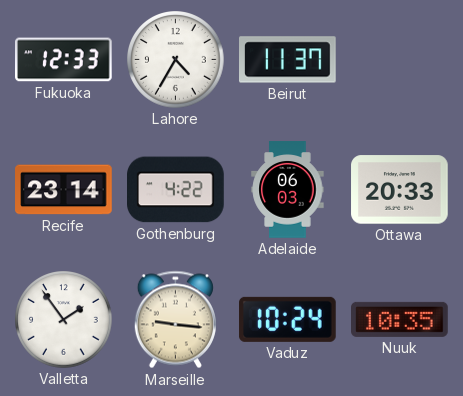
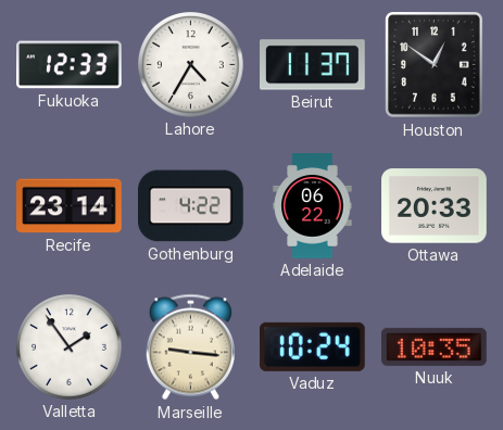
Houston: none -> 12:51 (435, 65)
Adelaide: 06:03 -> 06:22 (313, 206)
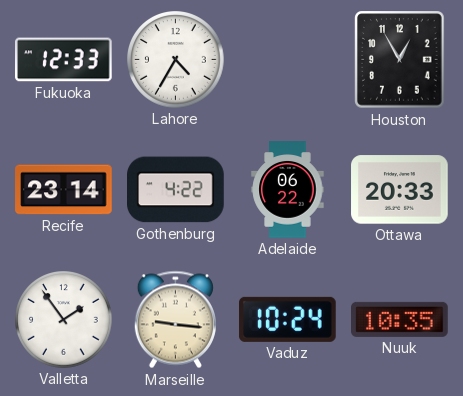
Beirut: 11:37 -> none (313, 65)
Houston: 12:51 -> 12:55 (400, 60)
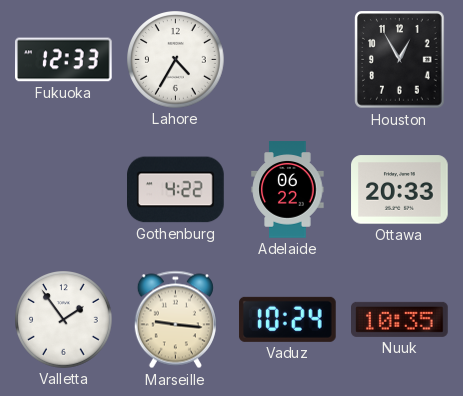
Recife: 23:14 -> none (64, 190)
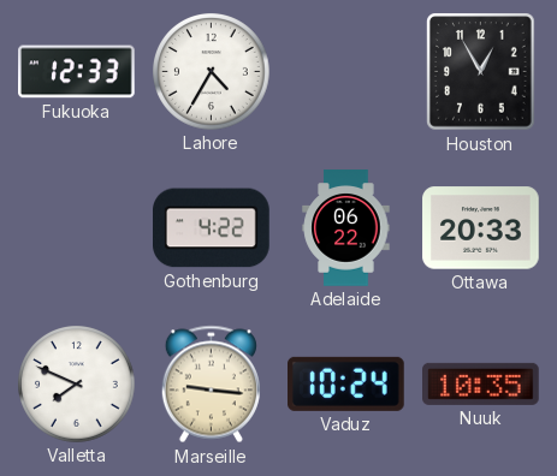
Valletta: 1:54 -> 7:49 (77, 385)
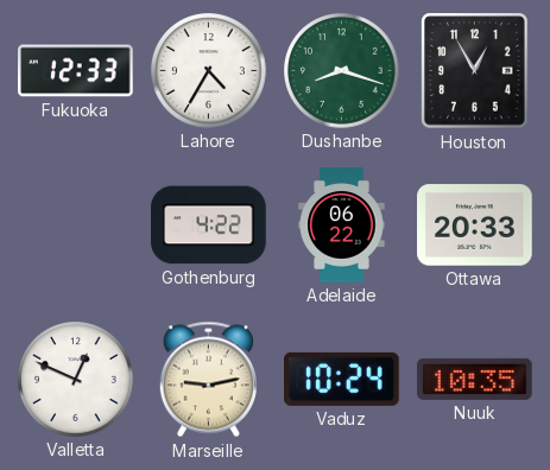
Dushanbe: none -> 8:18 (342, 71)
Valletta: 7:49 -> 12:49 (76, 380)
Marseille: 9:16 -> 9:13 (208, 380)
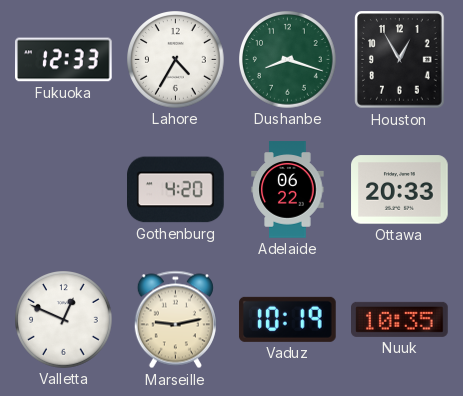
Gothenburg: 4:22 -> 4:20 (176, 190)
Vaduz: 10:24 -> 10:19 (288, 319)
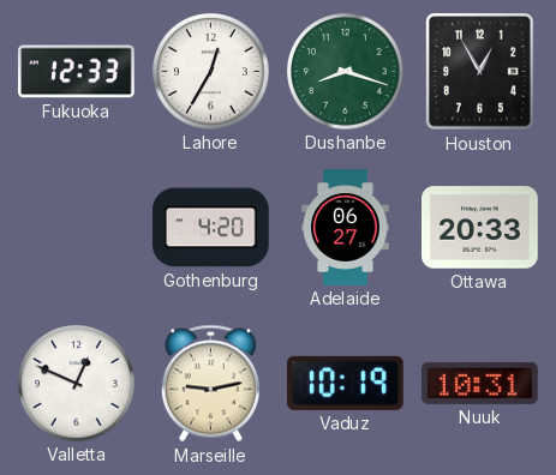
Lahore: 4:35 -> 12:35 (211, 72)
Adelaide: 06:22 -> 06:27 (346, 228)
Nuuk: 10:35 -> 10:31 (480, 383)
